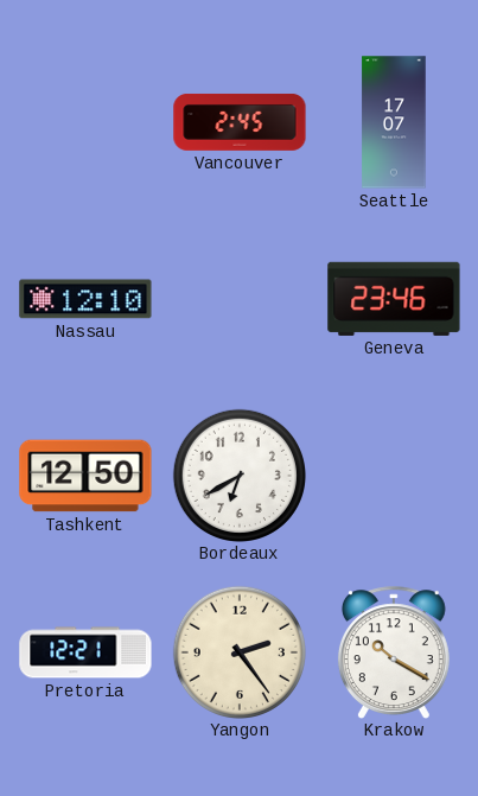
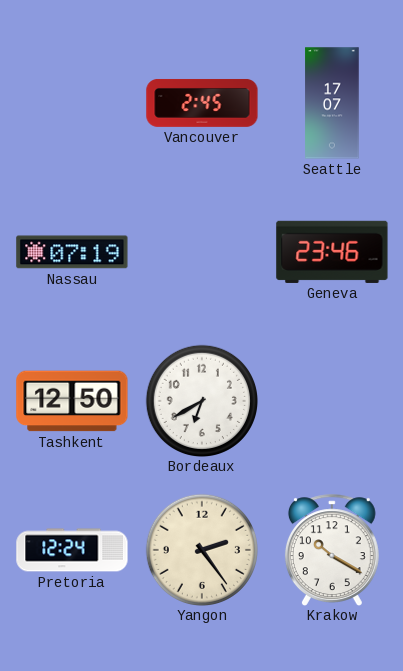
Nassau: 12:10 -> 07:19 (72, 252)
Pretoria: 12:21 -> 12:24 (72, 550)
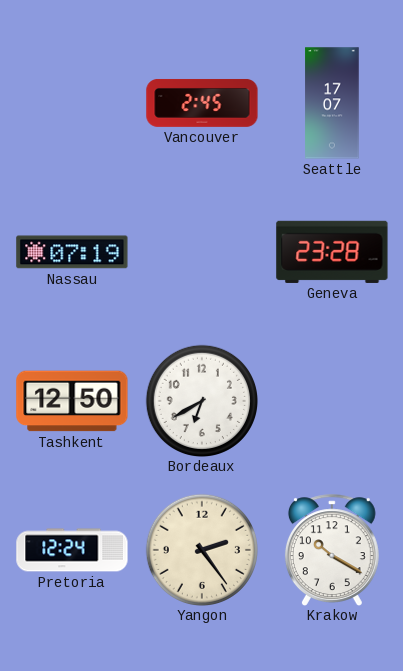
Geneva: 23:46 -> 23:28 (332, 252)
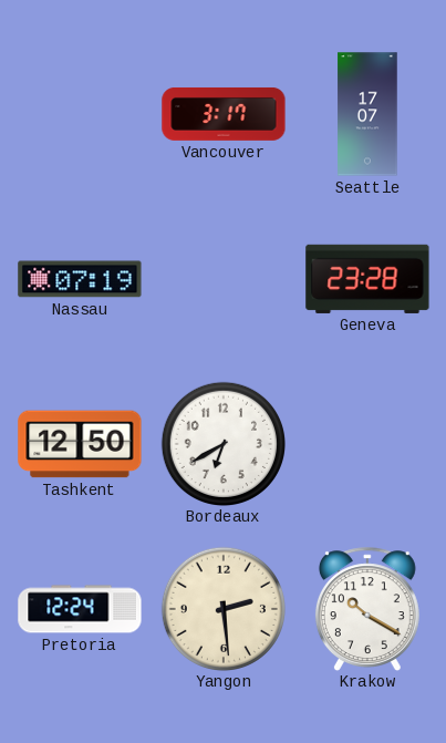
Vancouver: 2:45 -> 3:17 (224, 114)
Yangon: 2:24 -> 2:29 (222, 608)
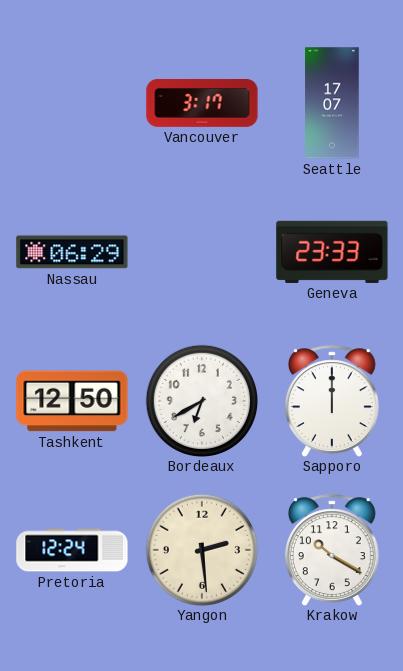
Nassau: 07:19 -> 06:29 (72, 252)
Geneva: 23:28 -> 23:33 (332, 252)
Sapporo: none -> 12:00 (332, 401)
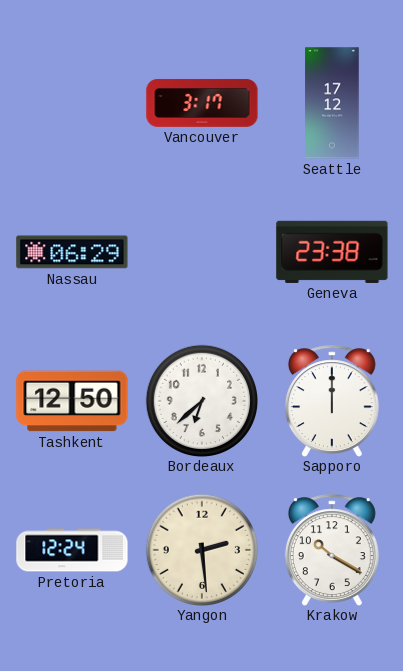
Seattle: 17:07 -> 17:12 (332, 103)
Geneva: 23:33 -> 23:38 (332, 252)
Bordeaux: 6:40 -> 6:38 (201, 400)
